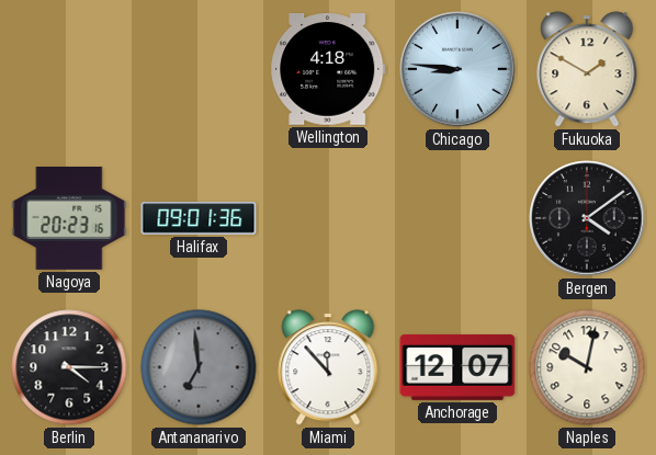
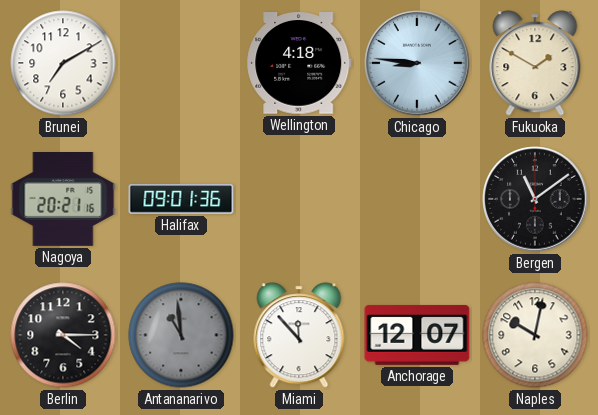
Brunei: none -> 7:10 (63, 63)
Nagoya: 20:23 -> 20:21 (63, 200)
Bergen: 4:09 -> 11:09 (535, 199)
Antananarivo: 6:59 -> 10:59 (181, 335)
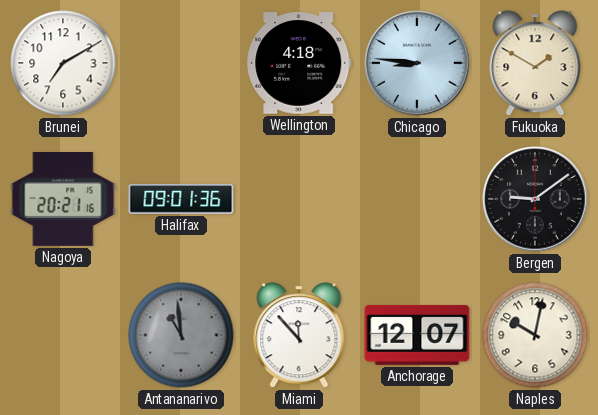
Bergen: 11:09 -> 9:09 (535, 199)
Berlin: 4:15 -> none (63, 335)
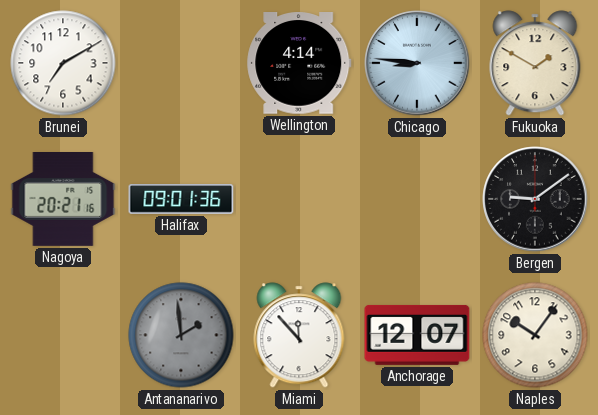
Wellington: 4:18 -> 4:14 (299, 64)
Antananarivo: 10:59 -> 1:59 (181, 335)
Naples: 10:02 -> 10:06 (535, 335)
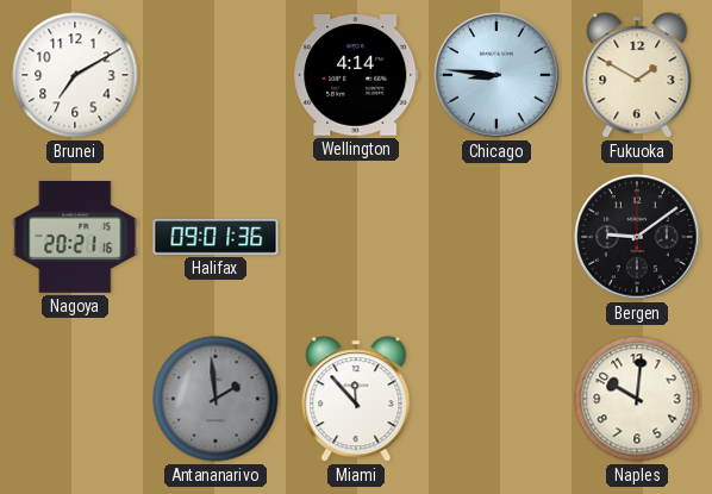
Anchorage: 12:07 -> none (417, 335)
Naples: 10:06 -> 10:01 (637, 399)
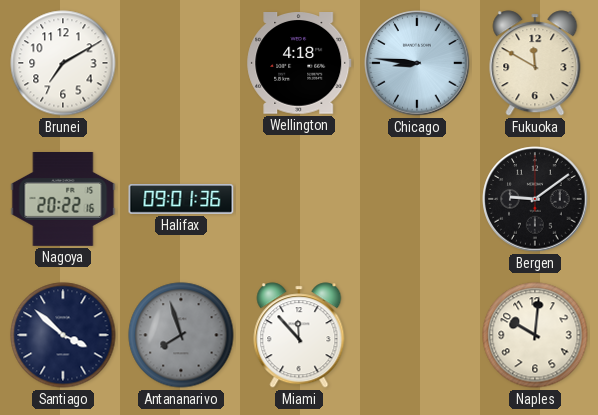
Wellington: 4:14 -> 4:18 (299, 64)
Fukuoka: 1:50 -> 11:50 (535, 63)
Nagoya: 20:21 -> 20:22 (63, 200)
Santiago: none -> 3:52 (63, 335)
Antananarivo: 1:59 -> 7:57 (181, 335)
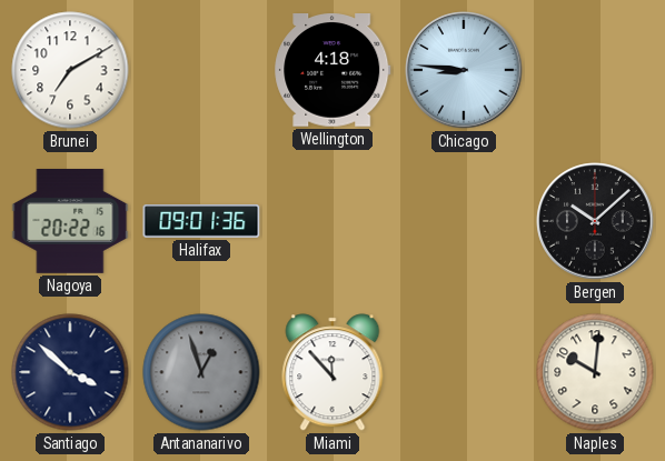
Fukuoka: 11:50 -> none (535, 63)
Bergen: 9:09 -> 10:08 (595, 221)
Antananarivo: 7:57 -> 12:57 (201, 372)
